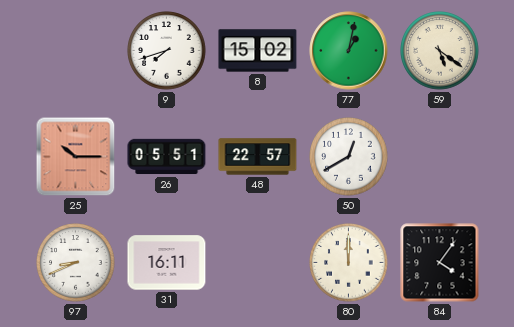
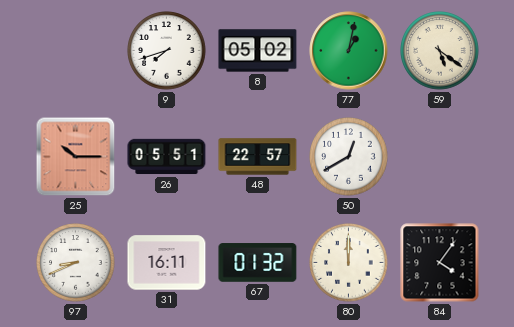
8: 15:02 -> 05:02 (258, 51)
67: none -> 01:32 (258, 263)
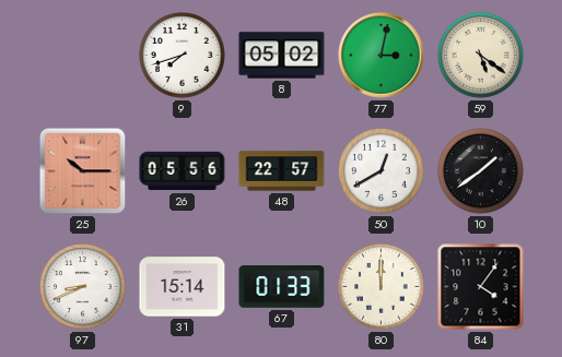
77: 1:02 -> 3:02 (382, 56)
26: 05:51 -> 05:56 (183, 171)
10: none -> 1:39 (481, 171)
31: 16:11 -> 15:14 (183, 287)
67: 01:32 -> 01:33 (282, 287)
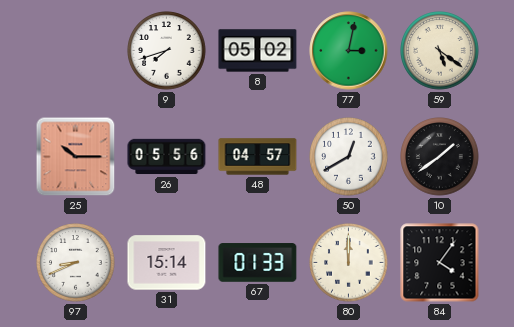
48: 22:57 -> 04:57 (258, 157)
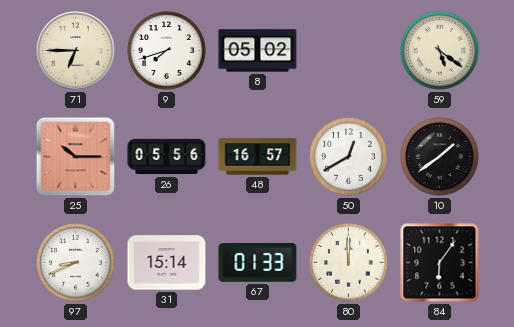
71: none -> 6:45 (76, 51)
77: 3:02 -> none (349, 51)
48: 04:57 -> 16:57 (258, 157)
84: 4:06 -> 6:06 (440, 263)
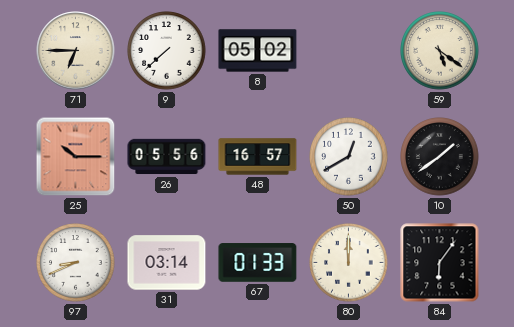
9: 7:42 -> 7:38 (167, 51)
31: 15:14 -> 03:14 (167, 263)
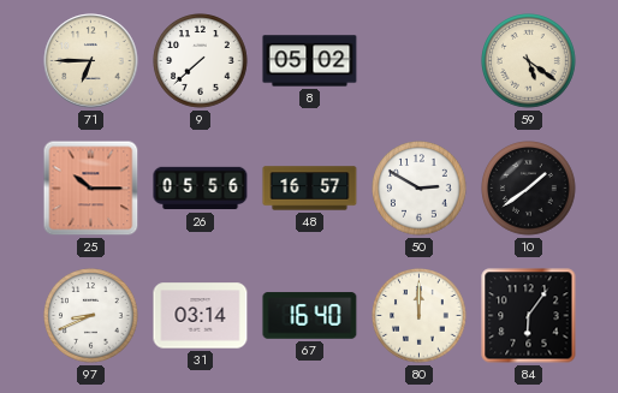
50: 12:40 -> 2:50 (420, 189)
67: 01:33 -> 16:40 (310, 316)
